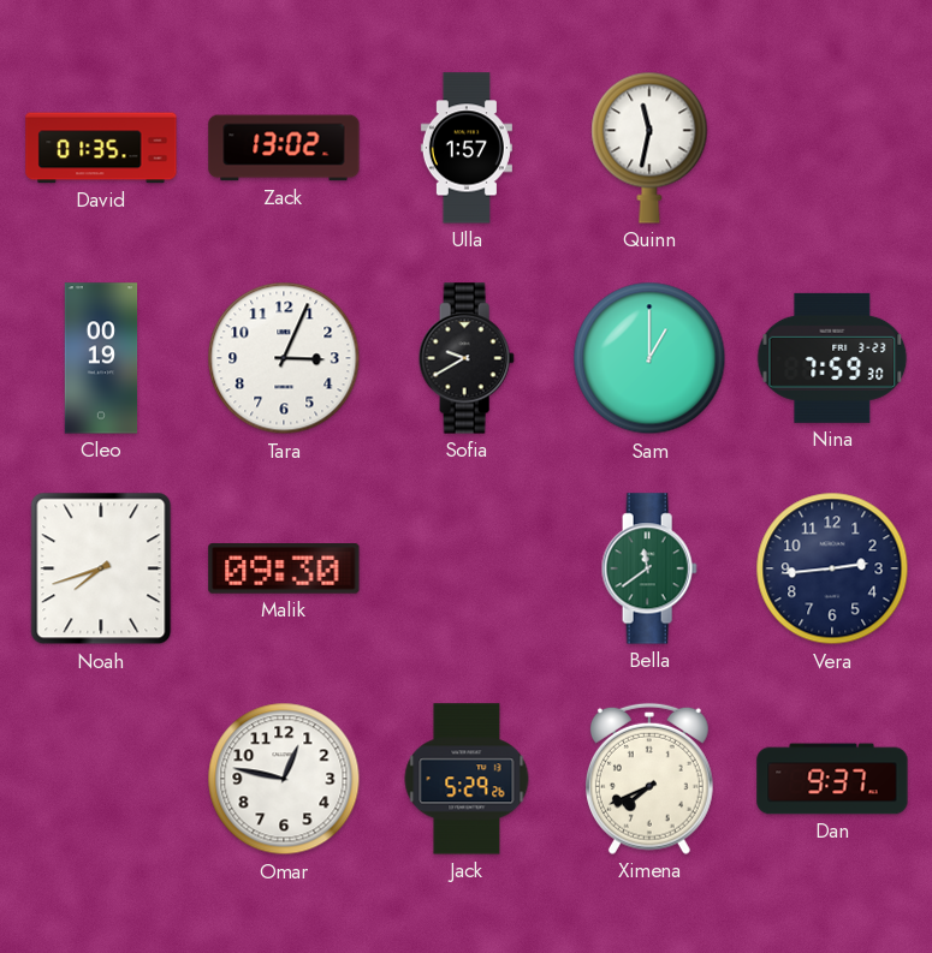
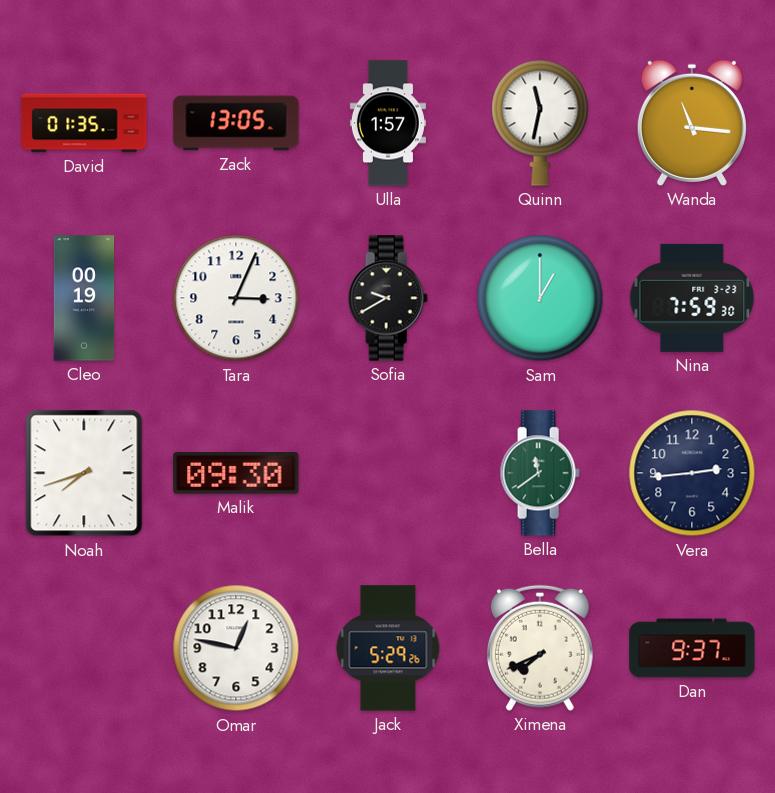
Zack: 13:02 -> 13:05 (236, 123)
Wanda: none -> 11:16 (692, 123)
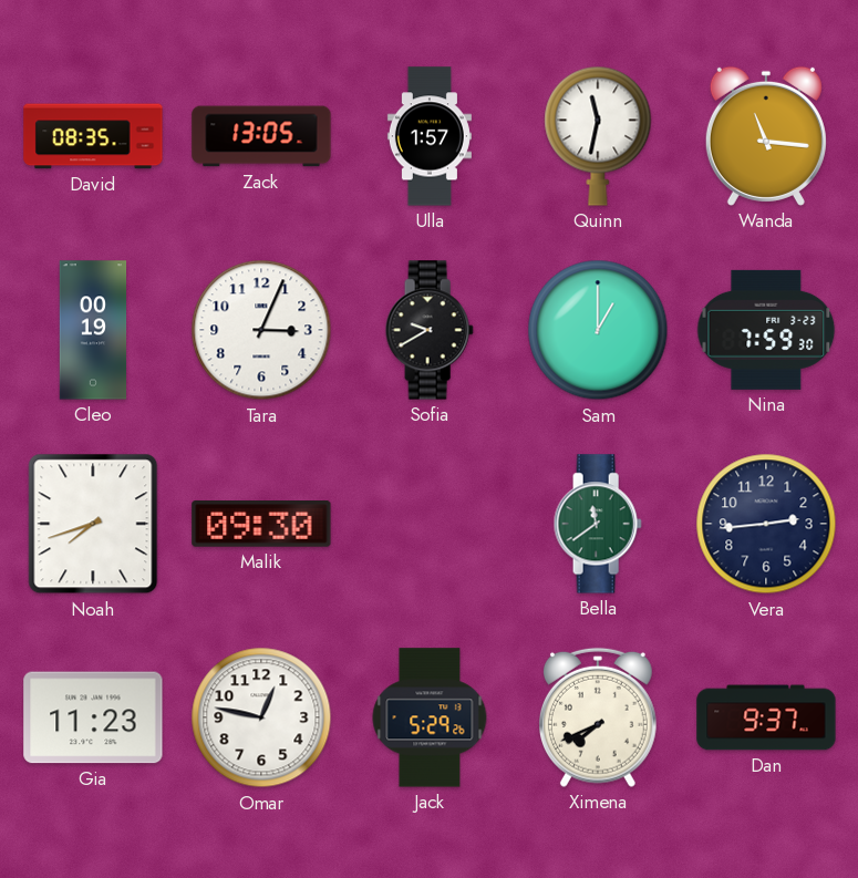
David: 01:35 -> 08:35 (93, 136)
Gia: none -> 11:23 (93, 717)
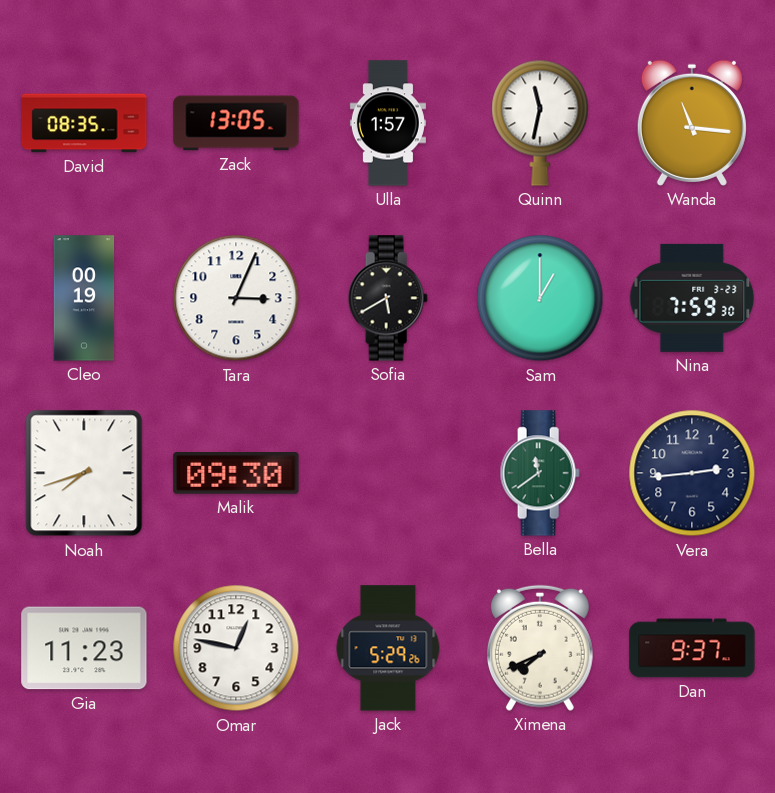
Sofia: 9:40 -> 5:40 (388, 298)
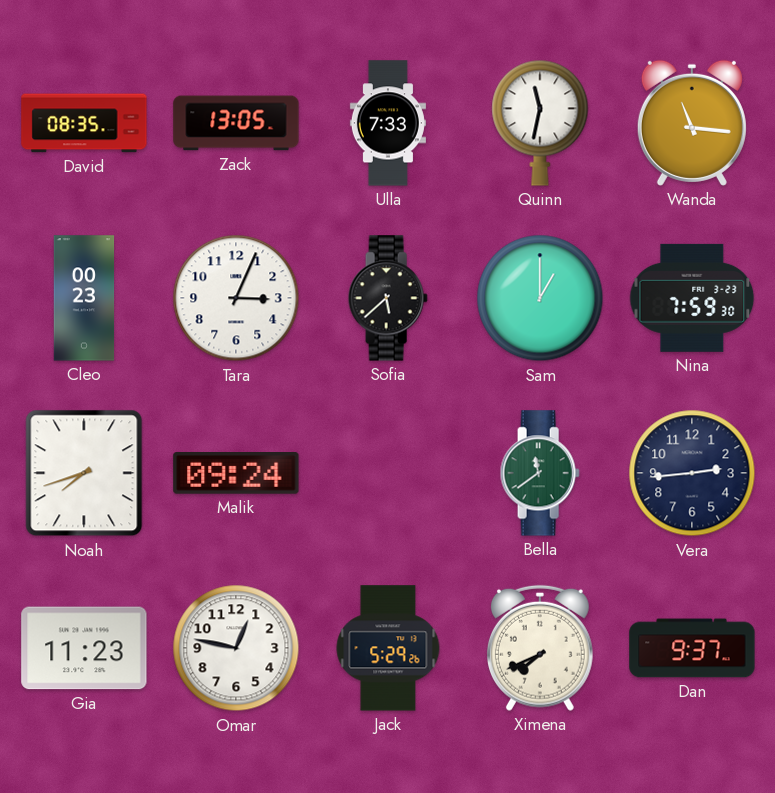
Ulla: 1:57 -> 7:33 (388, 123)
Cleo: 00:19 -> 00:23 (84, 298)
Sofia: 5:40 -> 5:38 (388, 298)
Malik: 09:30 -> 09:24 (236, 474)
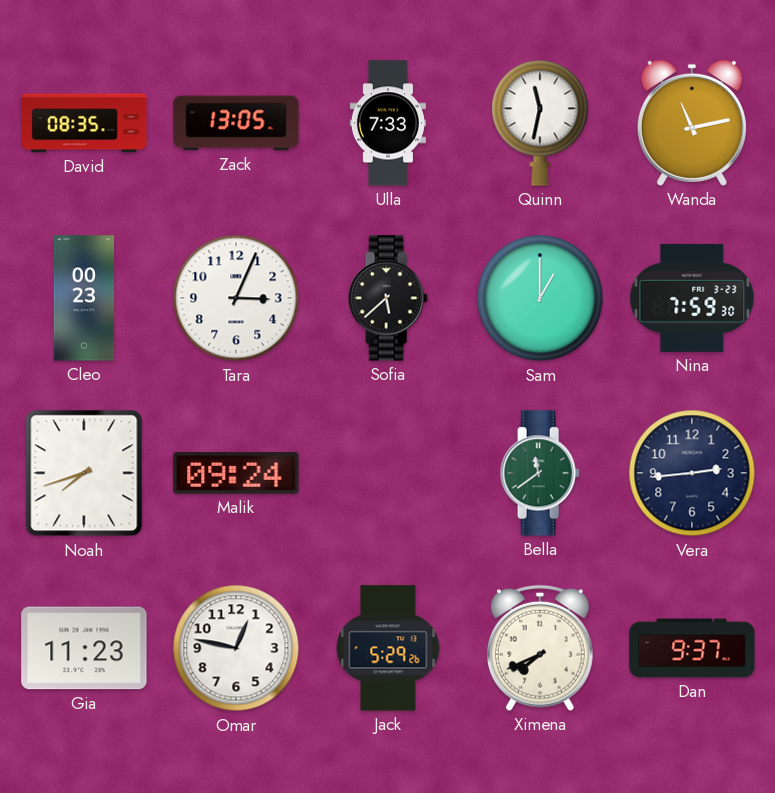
Wanda: 11:16 -> 11:13 (692, 123)
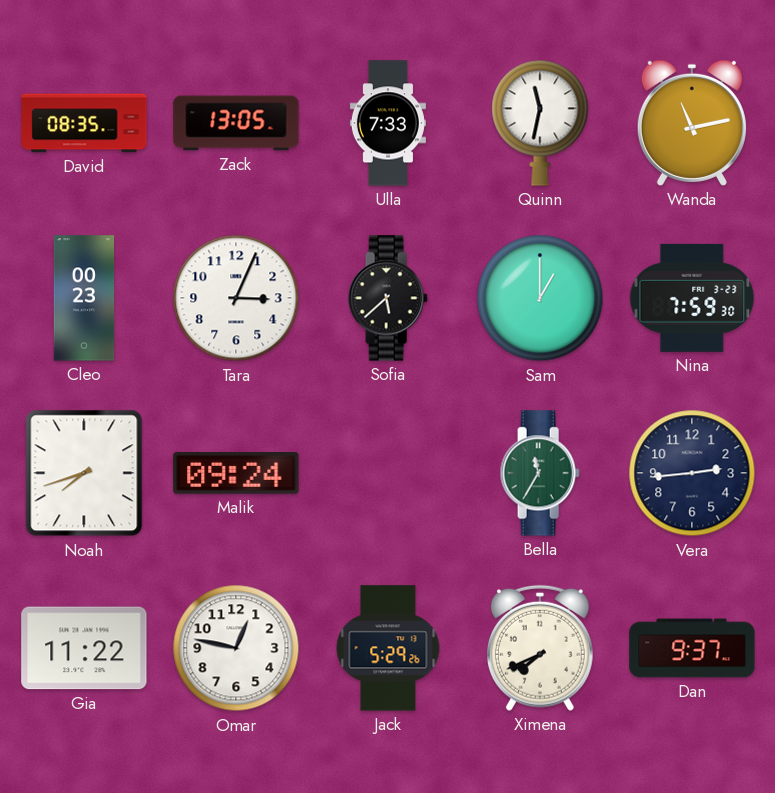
Bella: 11:39 -> 11:35 (540, 473)
Gia: 11:23 -> 11:22 (84, 648)
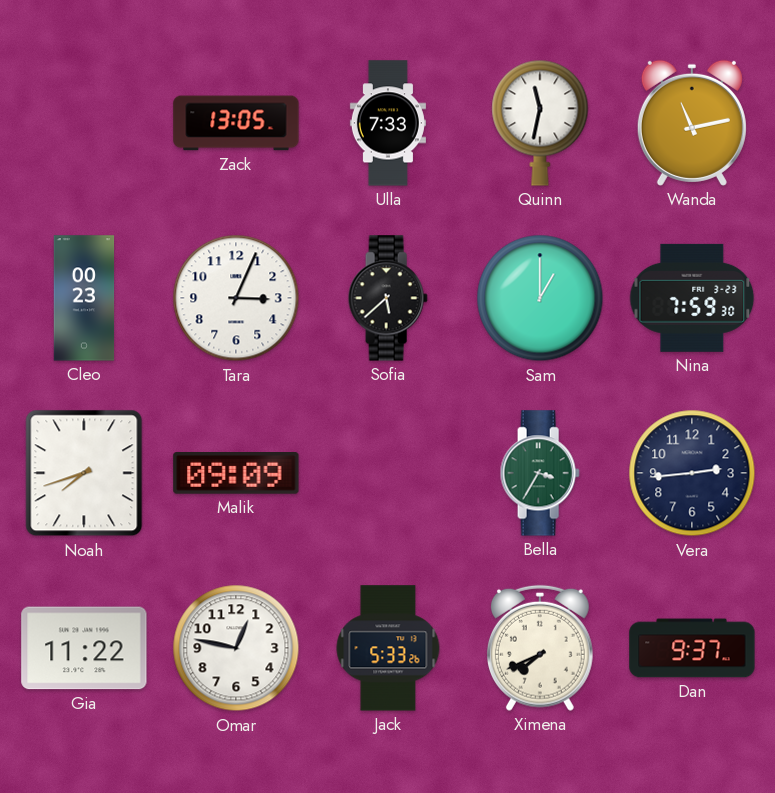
David: 08:35 -> none (84, 123)
Malik: 09:24 -> 09:09 (236, 474)
Bella: 11:35 -> 3:35 (540, 473)
Jack: 5:29 -> 5:33 (388, 648)
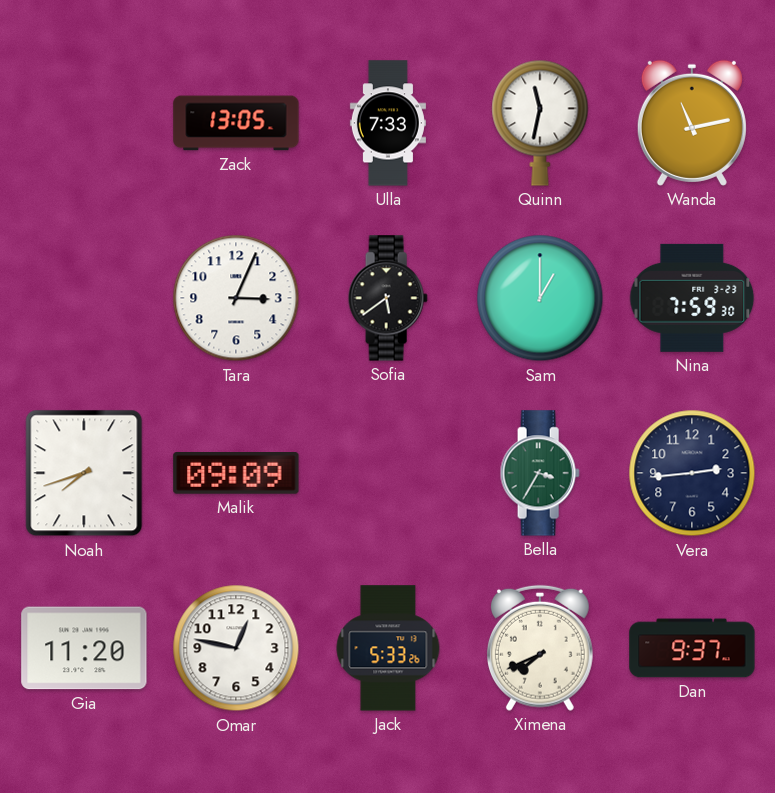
Cleo: 00:23 -> none (84, 298)
Sofia: 5:38 -> 5:39 (388, 298)
Gia: 11:22 -> 11:20 (84, 648)
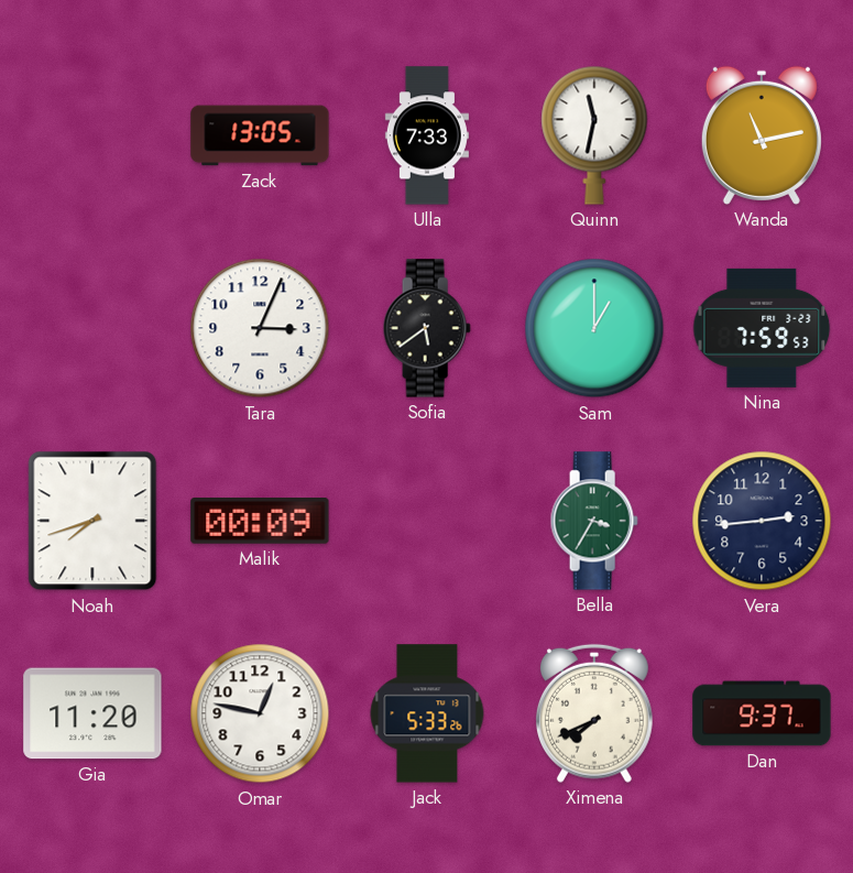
Nina: 7:59:30 -> 7:59:53 (762, 328)
Malik: 09:09 -> 00:09 (260, 522)
